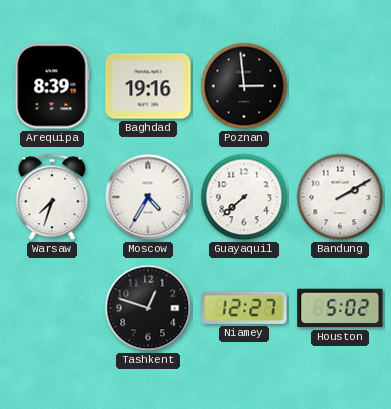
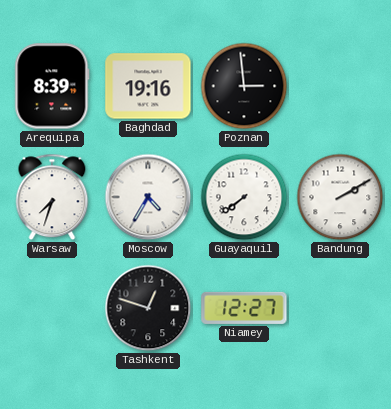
Guayaquil: 7:38 -> 7:39 (244, 197)
Houston: 5:02 -> none (340, 308)
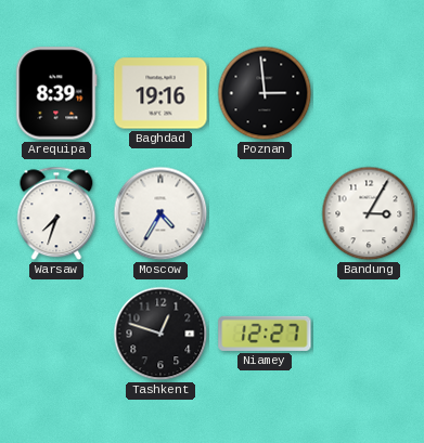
Guayaquil: 7:39 -> none (244, 197)
Bandung: 2:10 -> 3:05 (369, 213)
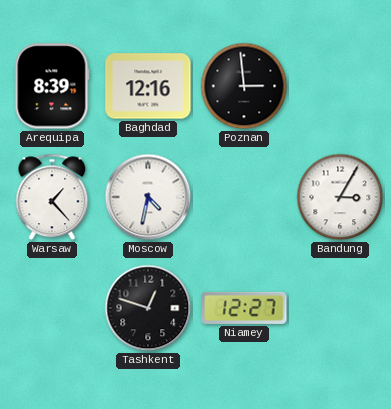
Baghdad: 19:16 -> 12:16 (148, 86)
Warsaw: 7:33 -> 1:23 (52, 197)
Moscow: 4:35 -> 4:32 (148, 197)
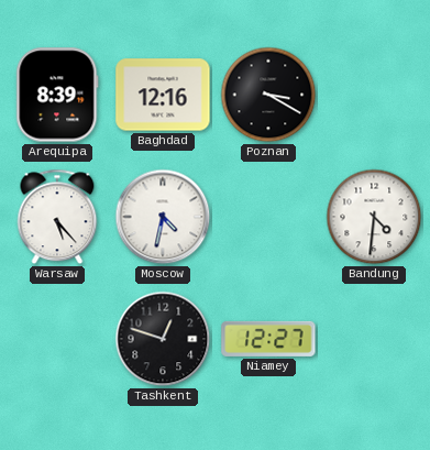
Poznan: 2:59 -> 3:20 (268, 95)
Warsaw: 1:23 -> 5:23 (57, 217)
Bandung: 3:05 -> 4:31 (374, 217)
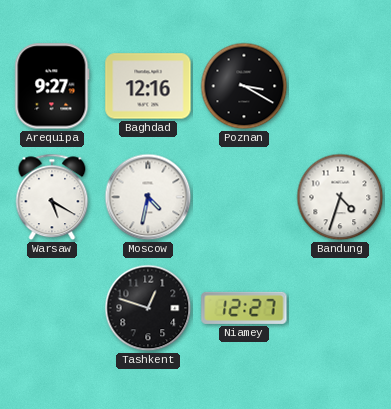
Arequipa: 8:39 -> 9:27 (52, 86)
Warsaw: 5:23 -> 5:20 (52, 197)
Bandung: 4:31 -> 4:33 (340, 197)
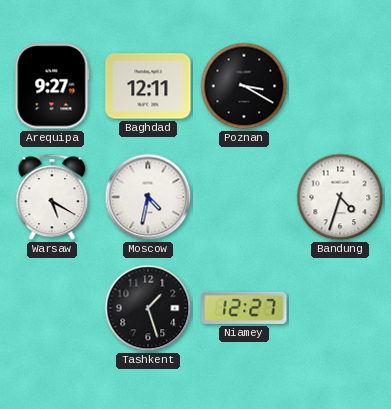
Baghdad: 12:16 -> 12:11 (148, 86)
Tashkent: 12:48 -> 1:27 (148, 308)
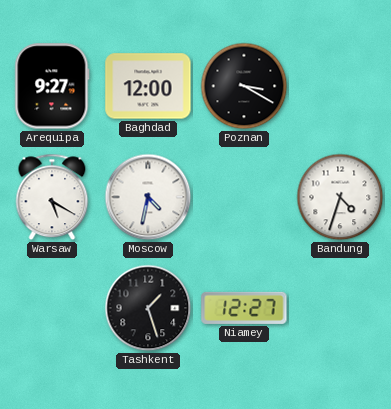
Baghdad: 12:11 -> 12:00 (148, 86)
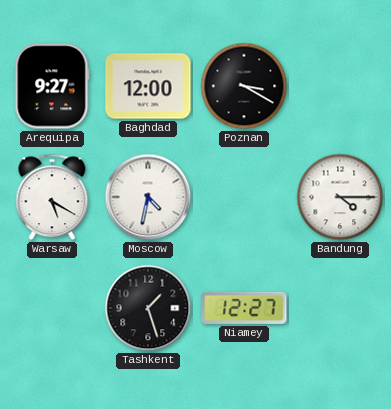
Bandung: 4:33 -> 4:15 (340, 197)
